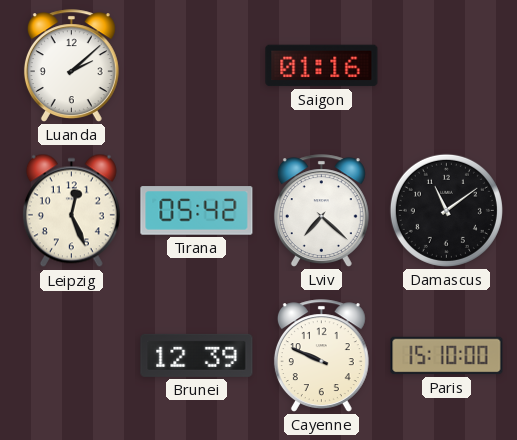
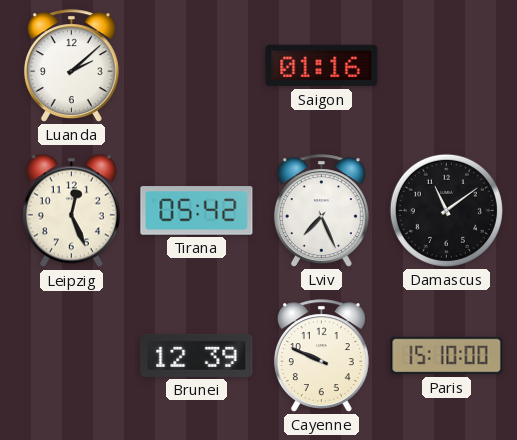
Lviv: 7:22 -> 7:26 (321, 211)
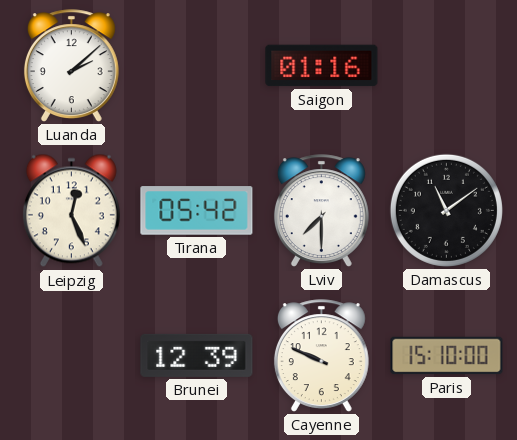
Lviv: 7:26 -> 7:30 (321, 211)
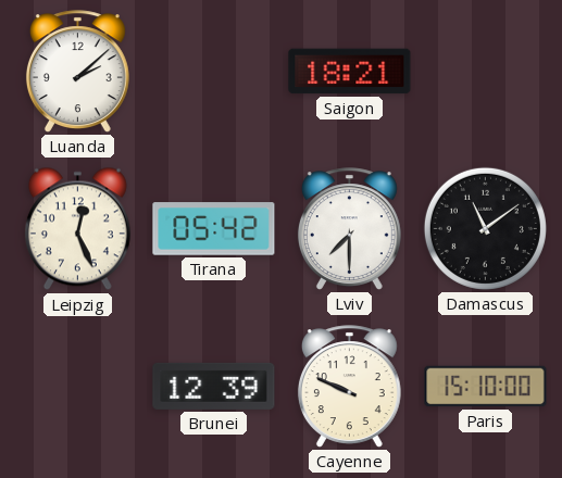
Saigon: 01:16 -> 18:21 (350, 72)
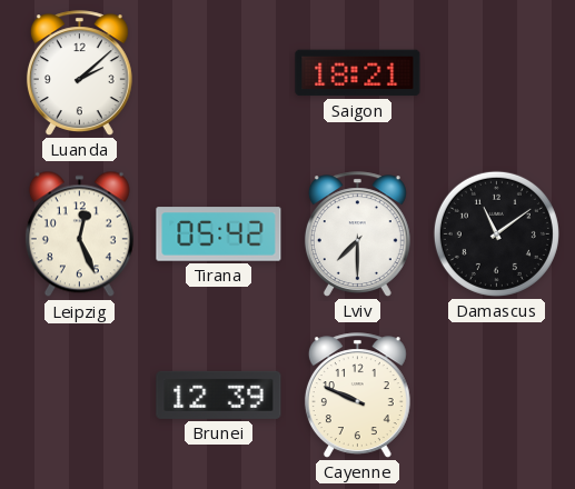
Paris: 15:10 -> none (486, 387)
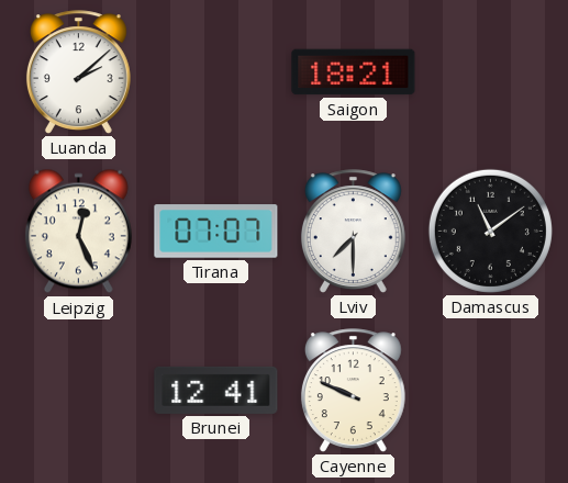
Tirana: 05:42 -> 07:07 (216, 232)
Brunei: 12:39 -> 12:41 (216, 390)
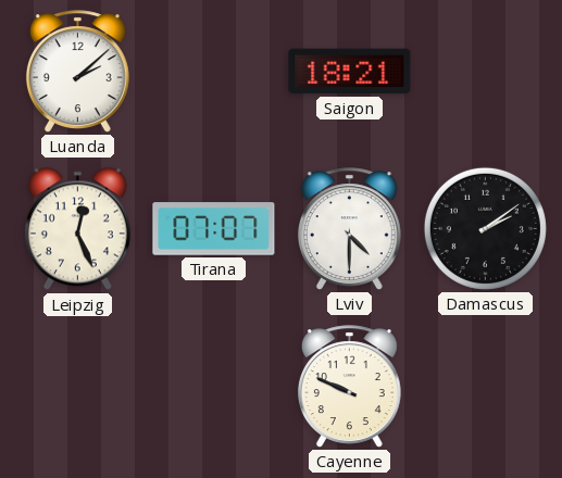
Lviv: 7:30 -> 4:30 (349, 229)
Damascus: 11:09 -> 2:09 (485, 228)
Brunei: 12:41 -> none (216, 390)
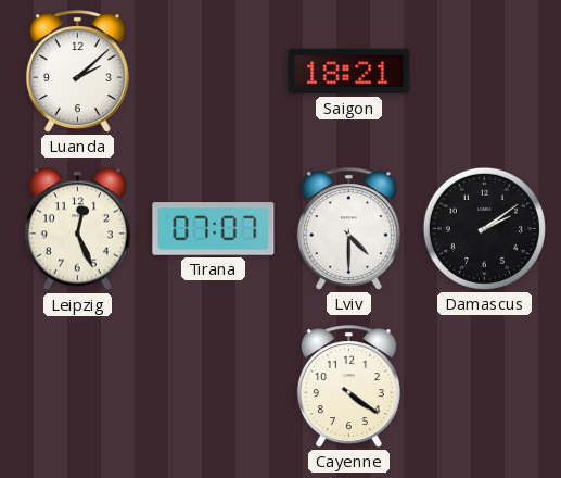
Cayenne: 9:49 -> 4:21 (348, 387)
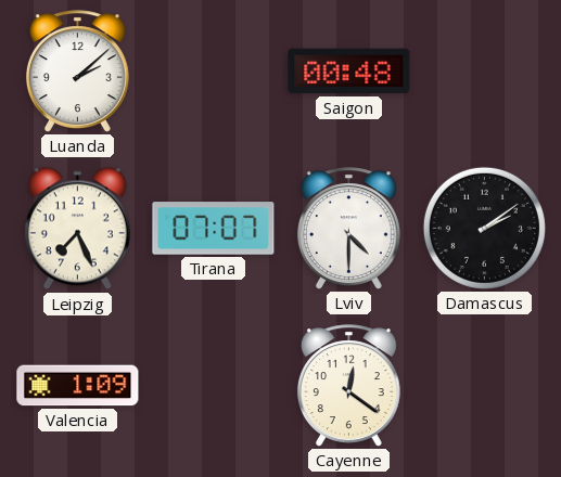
Saigon: 18:21 -> 00:48 (349, 72)
Leipzig: 12:26 -> 7:26 (77, 229)
Valencia: none -> 1:09 (78, 386)
Cayenne: 4:21 -> 12:21 (348, 386)
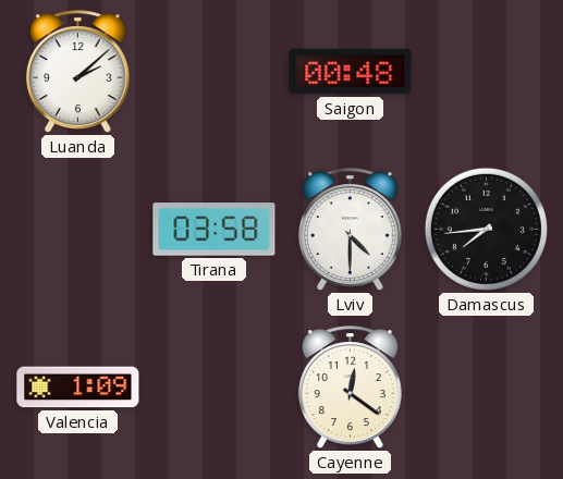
Leipzig: 7:26 -> none (77, 229)
Tirana: 07:07 -> 03:58 (215, 230)
Damascus: 2:09 -> 7:44 (486, 229)
